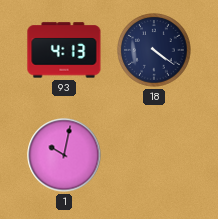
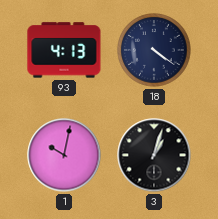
3: none -> 1:03 (154, 155)
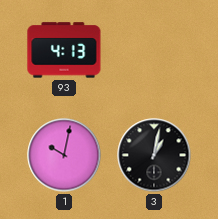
18: 4:21 -> none (154, 50)
3: 1:03 -> 1:02 (154, 155)
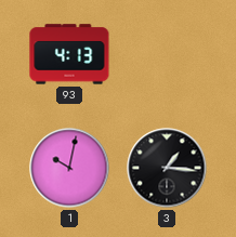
3: 1:02 -> 1:16 (167, 168)
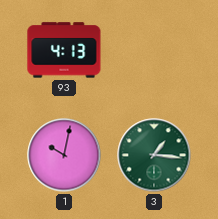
3 dial: black -> green (154, 155)
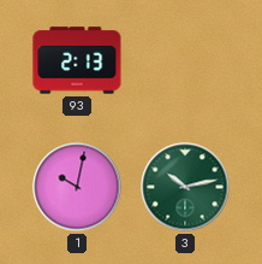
93: 4:13 -> 2:13 (77, 60)
3: 1:16 -> 10:13 (185, 187)
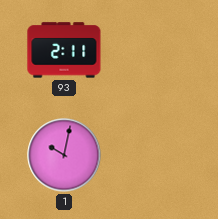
93: 2:13 -> 2:11 (64, 50)
3: 10:13 -> none (185, 187)
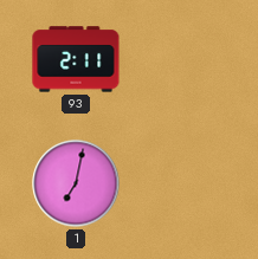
1: 10:02 -> 7:02 (76, 183)
